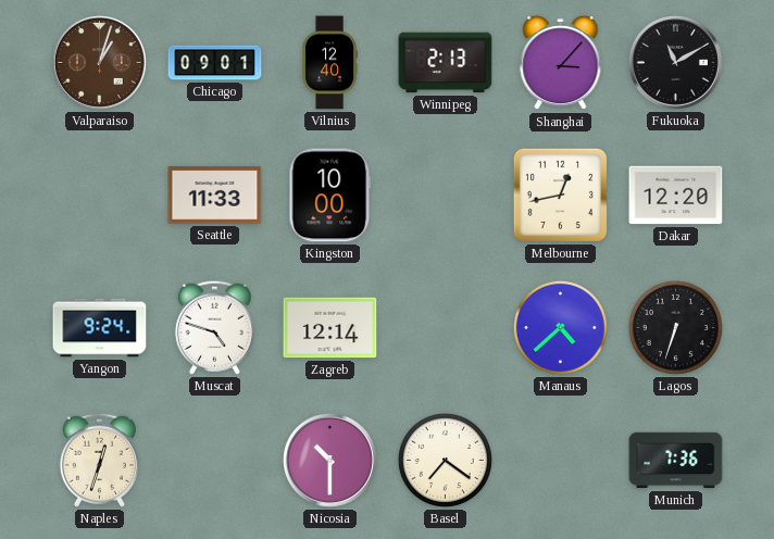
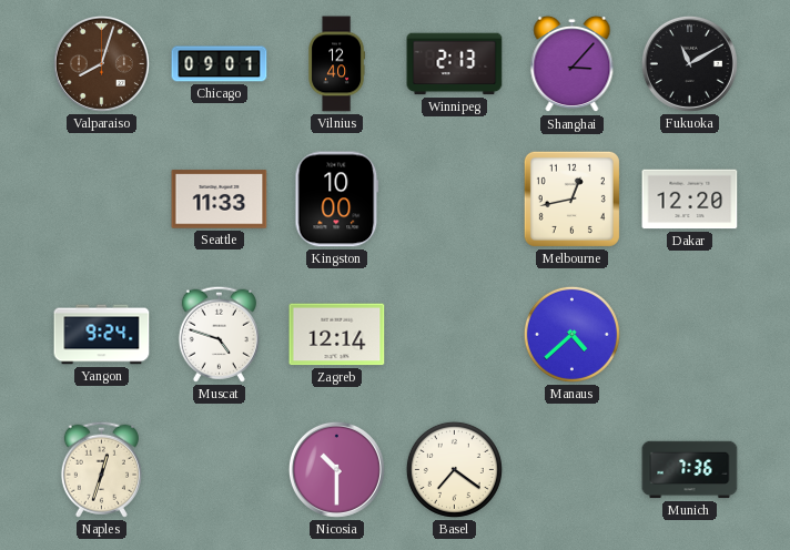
Valparaiso: 1:03 -> 8:03 (101, 63)
Lagos: 6:33 -> none (675, 327)
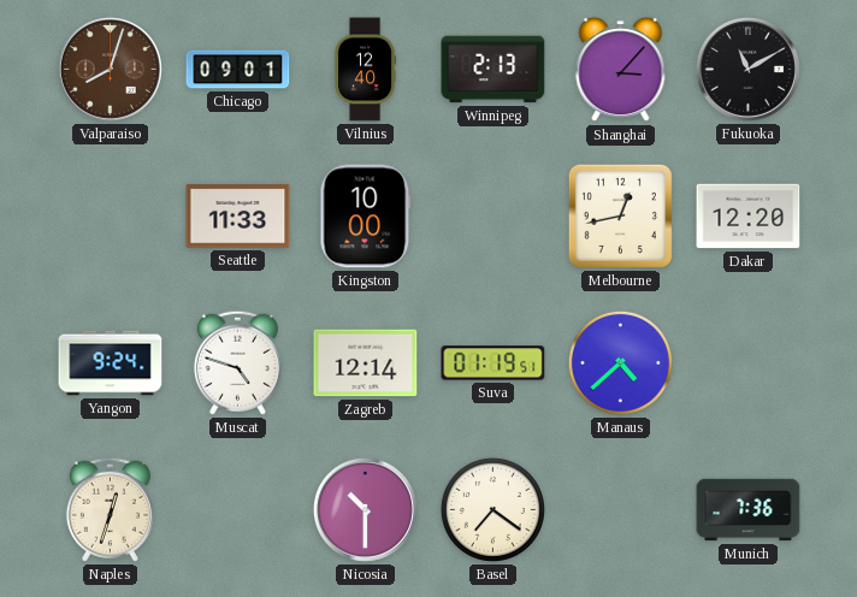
Suva: none -> 01:19 (493, 363)
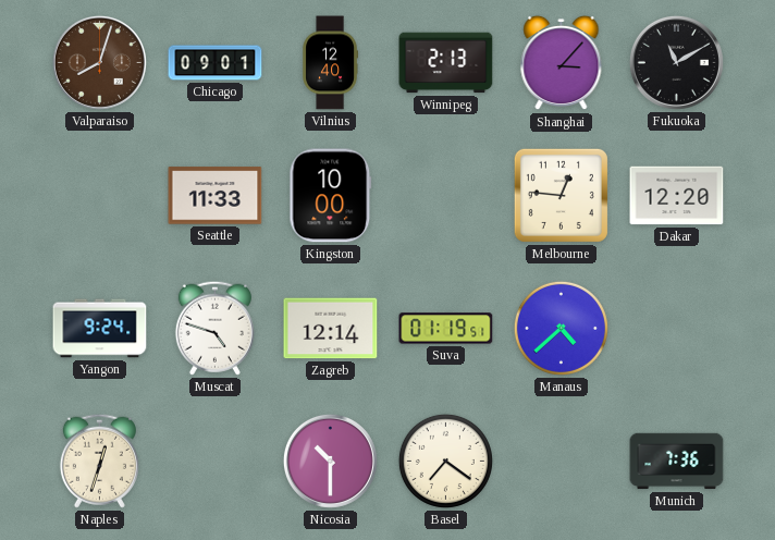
Melbourne: 12:43 -> 12:46 (561, 195)
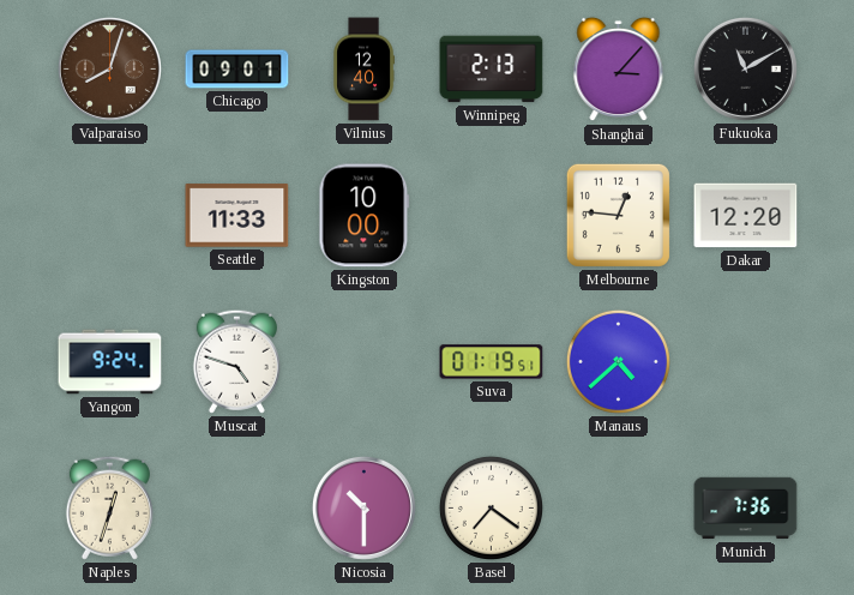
Zagreb: 12:14 -> none (331, 329)
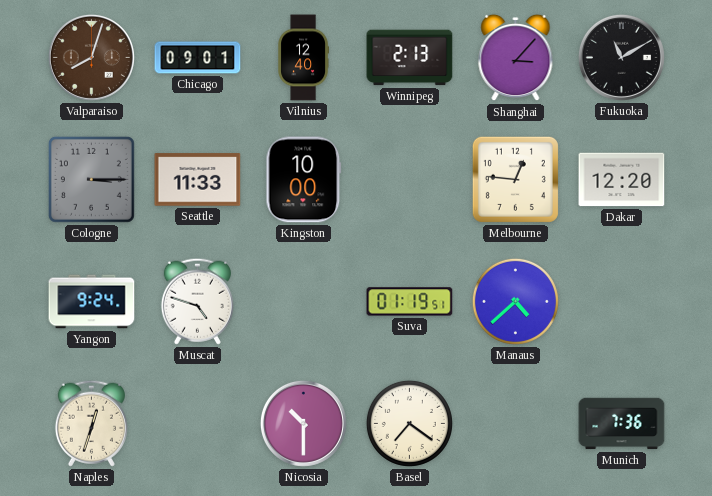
Cologne: none -> 3:15 (91, 179)
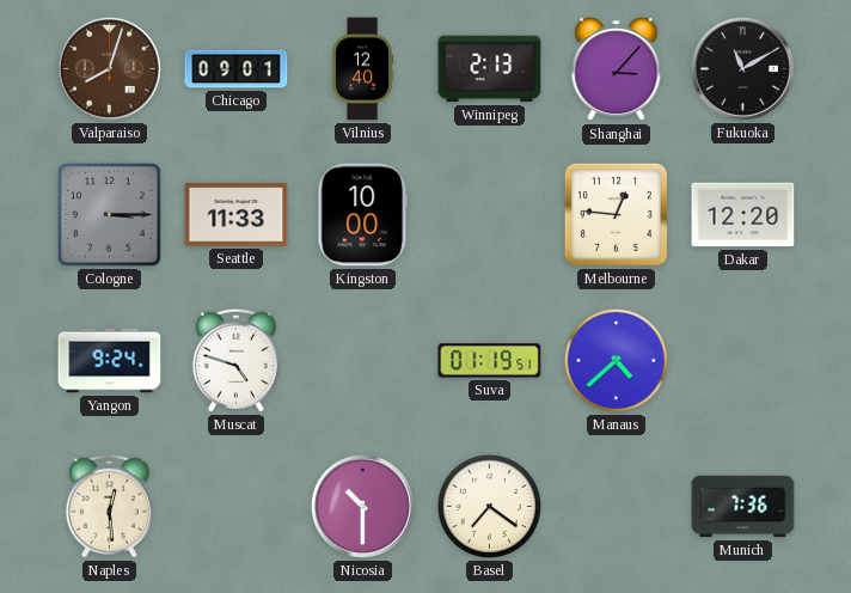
Naples: 12:33 -> 12:29 (109, 506)
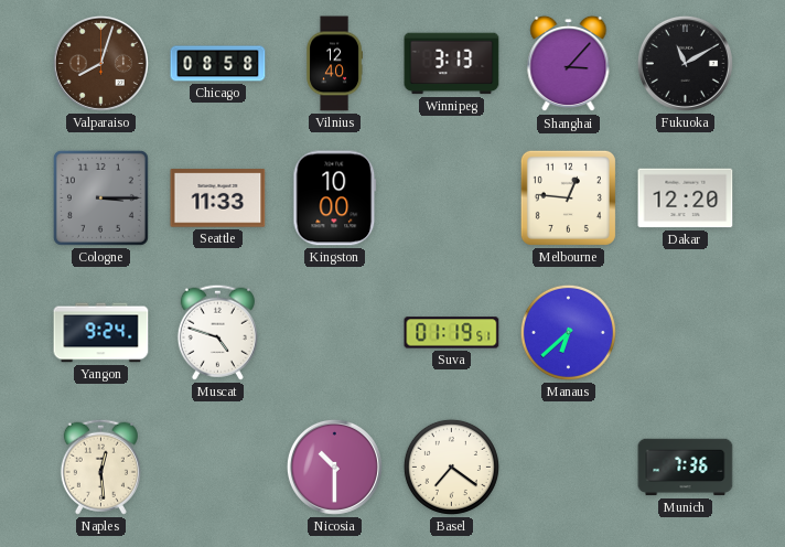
Chicago: 09:01 -> 08:58 (218, 64)
Winnipeg: 2:13 -> 3:13 (452, 64)
Manaus: 4:38 -> 6:38 (568, 332)
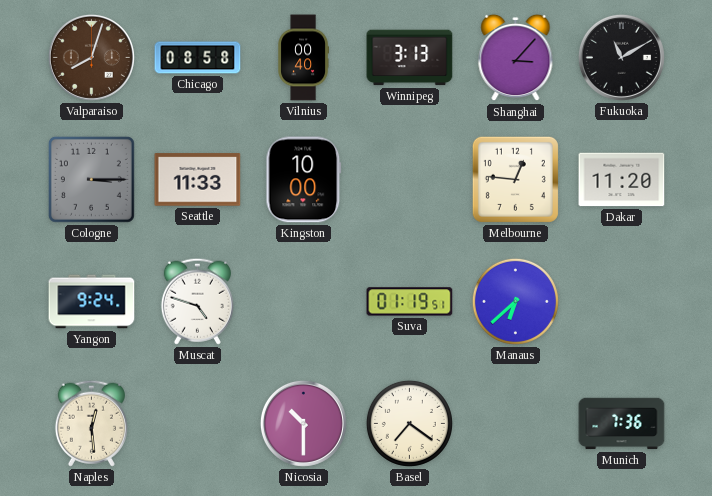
Vilnius: 12:40 -> 00:40 (303, 58)
Dakar: 12:20 -> 11:20 (622, 180)
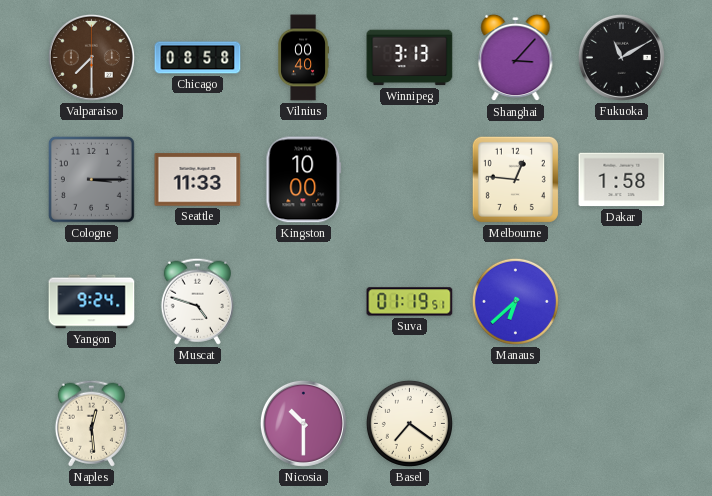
Valparaiso: 8:03 -> 7:30 (91, 57)
Dakar: 11:20 -> 1:58 (622, 180)
Munich: 7:36 -> none (622, 424)
